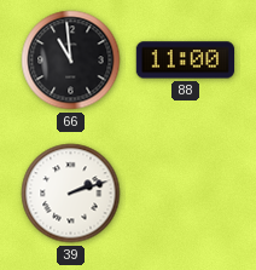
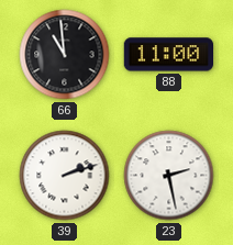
23: none -> 2:28 (169, 176)
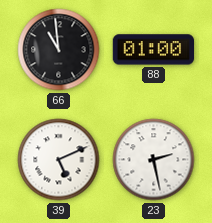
88: 11:00 -> 01:00 (154, 50)
39: 2:12 -> 5:11 (59, 160)
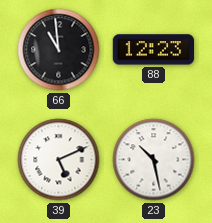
88: 01:00 -> 12:23 (154, 50)
23: 2:28 -> 10:28 (154, 160)
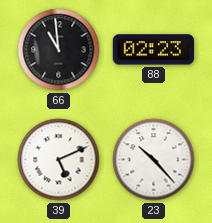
88: 12:23 -> 02:23 (154, 50)
23: 10:28 -> 10:23 (154, 160)
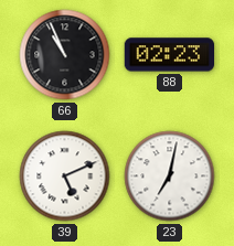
66: 10:59 -> 10:56 (65, 55)
23: 10:23 -> 7:02 (170, 177)
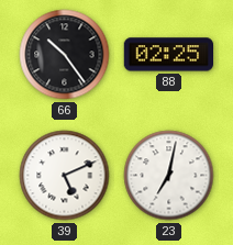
66: 10:56 -> 10:24 (65, 55)
88: 02:23 -> 02:25 (169, 55)
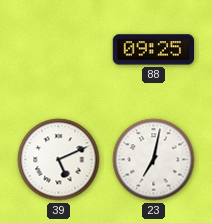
66: 10:24 -> none (65, 55)
88: 02:25 -> 09:25 (154, 50)
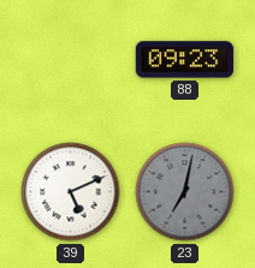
88: 09:25 -> 09:23 (185, 60)
23 dial: white -> grey (185, 192)
